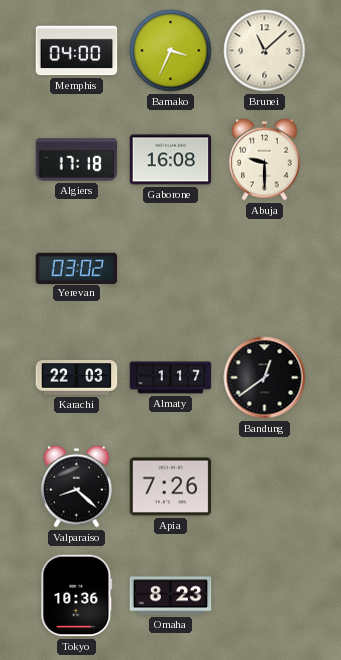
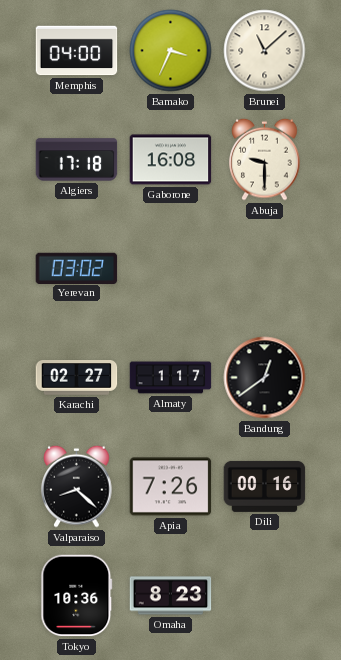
Karachi: 22:03 -> 02:27 (77, 378)
Dili: none -> 00:16 (265, 486)
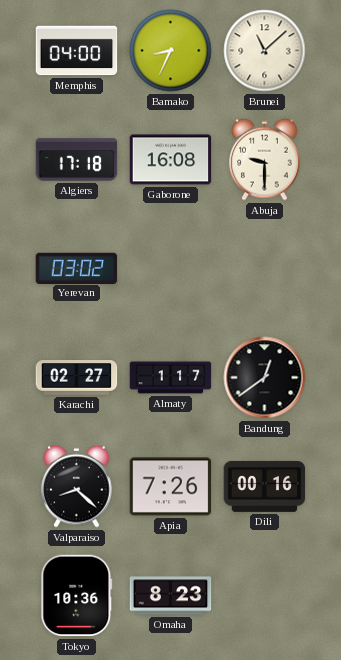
Bamako: 3:34 -> 8:34 (171, 51)
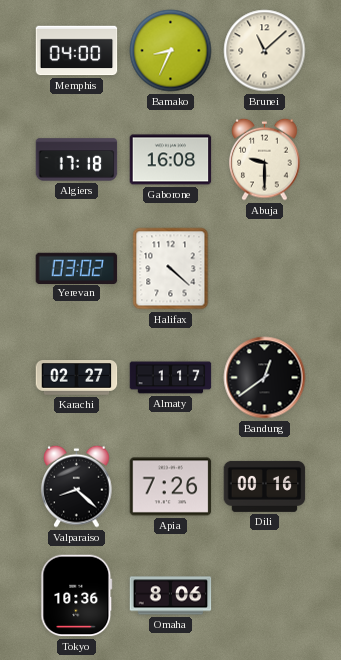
Halifax: none -> 4:22 (171, 269)
Omaha: 8:23 -> 8:06 (171, 596)
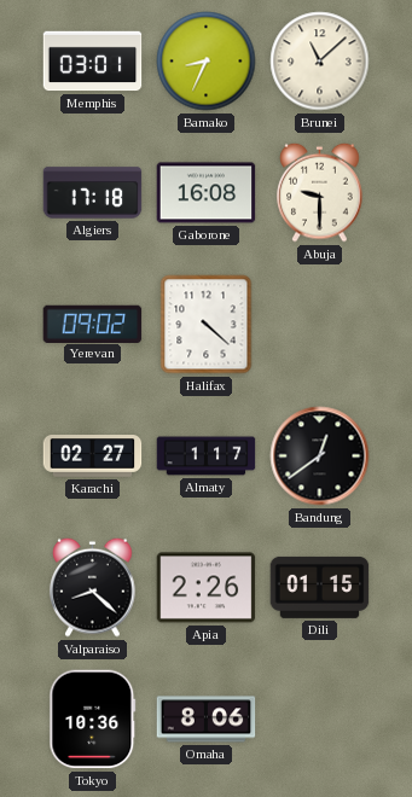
Memphis: 04:00 -> 03:01 (93, 62)
Yerevan: 03:02 -> 09:02 (93, 324)
Apia: 7:26 -> 2:26 (207, 588)
Dili: 00:16 -> 01:15 (320, 587)
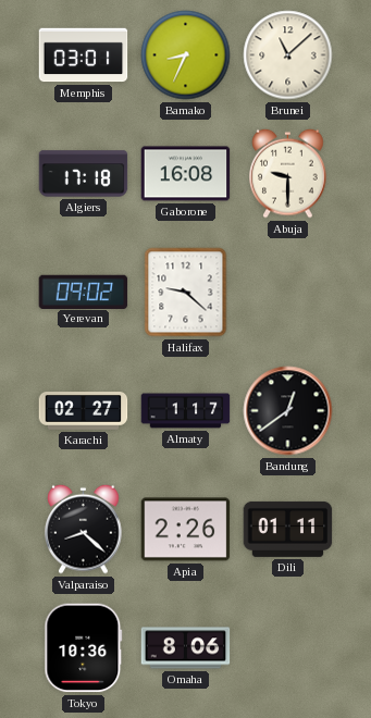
Halifax: 4:22 -> 9:22 (186, 293)
Dili: 01:15 -> 01:11 (288, 529)
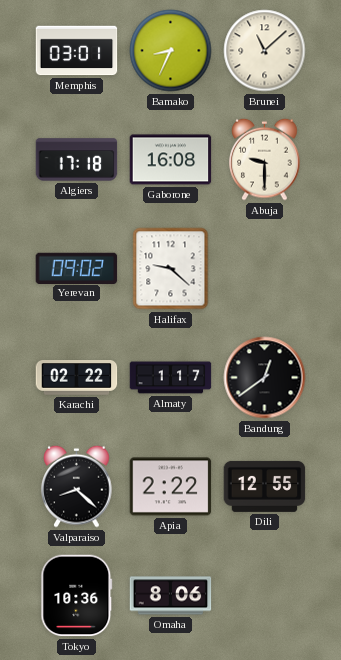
Karachi: 02:27 -> 02:22 (77, 378)
Apia: 2:26 -> 2:22 (171, 487)
Dili: 01:11 -> 12:55 (265, 486)
